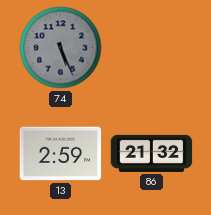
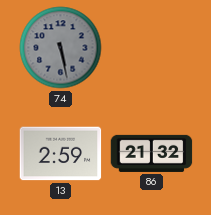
74: 5:26 -> 5:28 (61, 48)
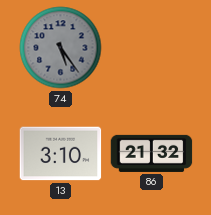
74: 5:28 -> 5:24 (61, 48)
13: 2:59 -> 3:10 (61, 154)
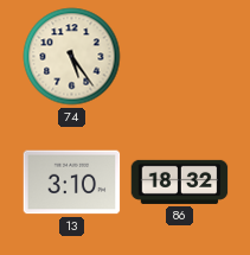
74 dial: grey -> cream (72, 57)
86: 21:32 -> 18:32 (180, 181)
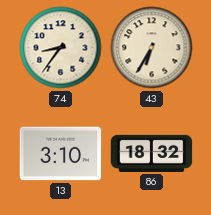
74: 5:24 -> 8:36 (61, 48)
43: none -> 6:35 (152, 48)
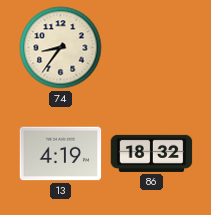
43: 6:35 -> none (152, 48)
13: 3:10 -> 4:19 (61, 154)
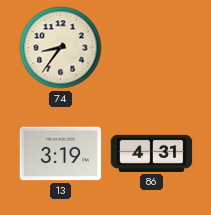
13: 4:19 -> 3:19 (61, 154)
86: 18:32 -> 4:31 (152, 153)
